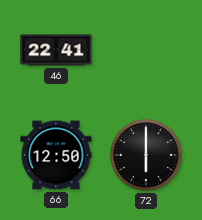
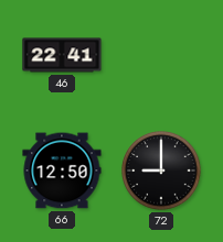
72: 6:00 -> 9:00 (161, 170)
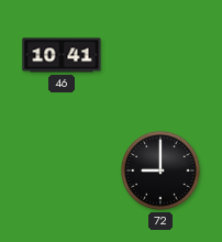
46: 22:41 -> 10:41 (62, 55)
66: 12:50 -> none (62, 170)
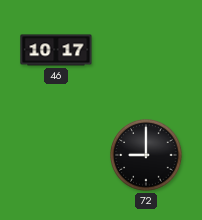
46: 10:41 -> 10:17 (56, 50)
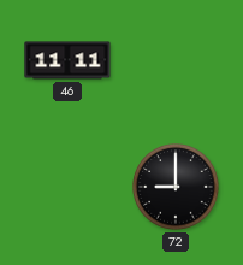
46: 10:17 -> 11:11 (67, 60)
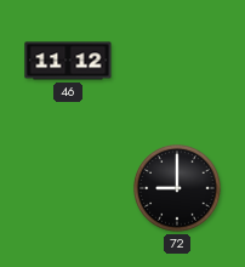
46: 11:11 -> 11:12 (68, 61)
